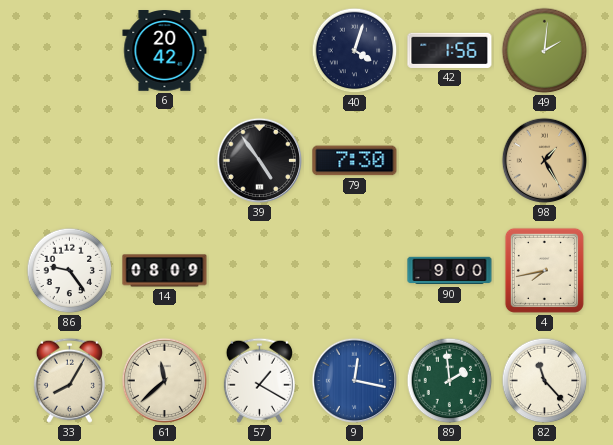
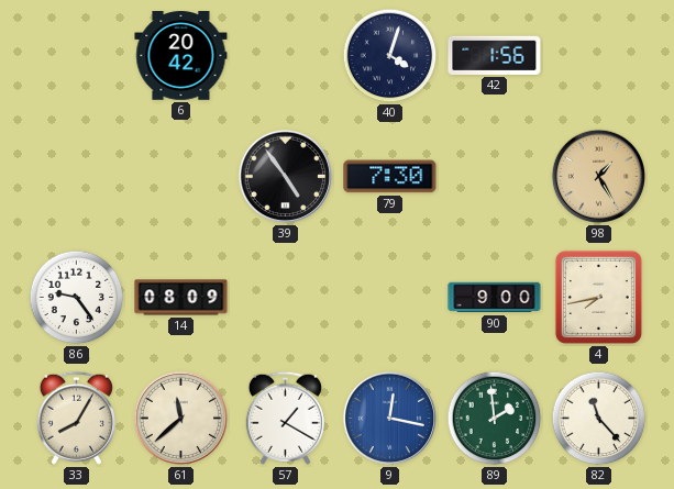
49: 2:01 -> none (545, 51)
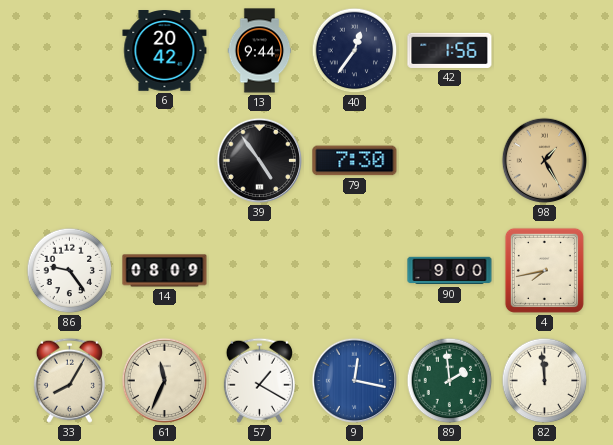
13: none -> 9:44 (260, 51)
40: 4:03 -> 12:36 (355, 51)
61: 11:38 -> 11:34 (165, 381)
82: 11:23 -> 11:59 (545, 381)
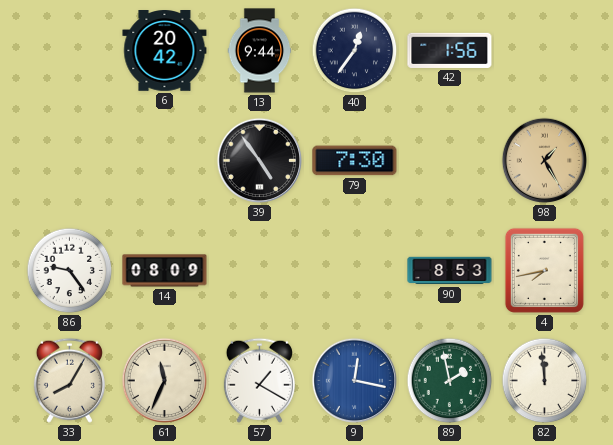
90: 9:00 -> 8:53 (450, 271)
89: 1:59 -> 1:58 (450, 381)
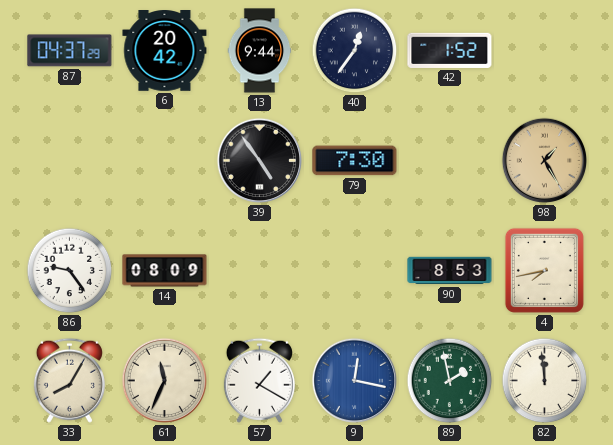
87: none -> 04:37 (70, 51)
42: 1:56 -> 1:52 (450, 50)
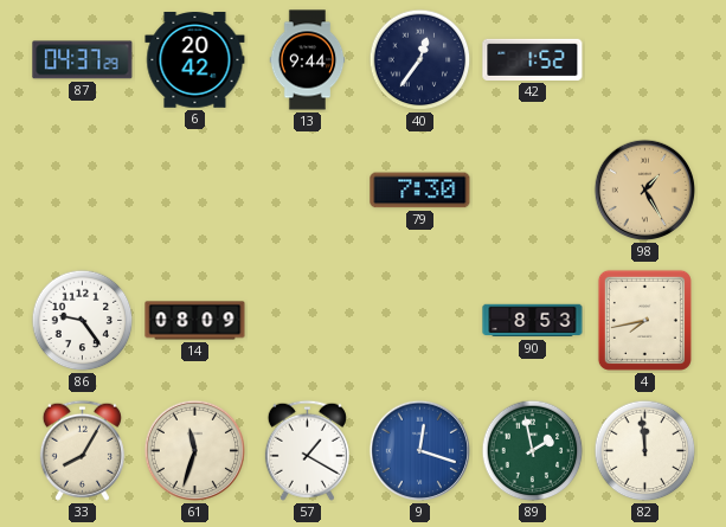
39: 4:54 -> none (260, 161)
61: 11:34 -> 11:33 (195, 451)
9: 12:17 -> 12:18 (420, 451)
